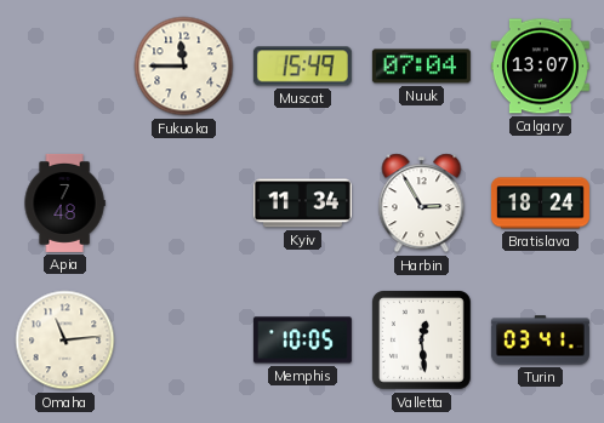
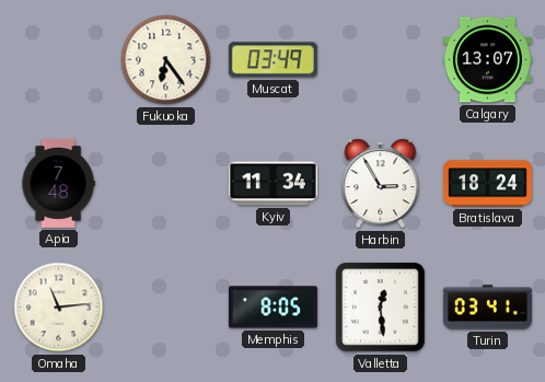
Fukuoka: 11:45 -> 6:24 (166, 60)
Muscat: 15:49 -> 03:49 (272, 60)
Nuuk: 07:04 -> none (421, 67)
Memphis: 10:05 -> 8:05 (272, 308)
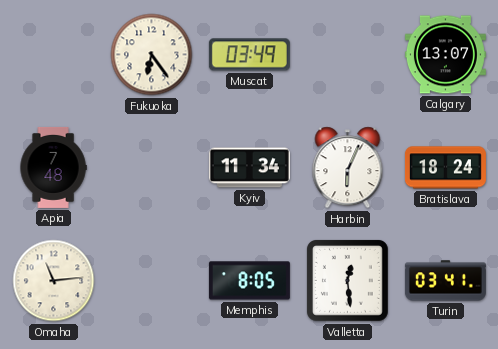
Harbin: 2:55 -> 6:04 (348, 168)
